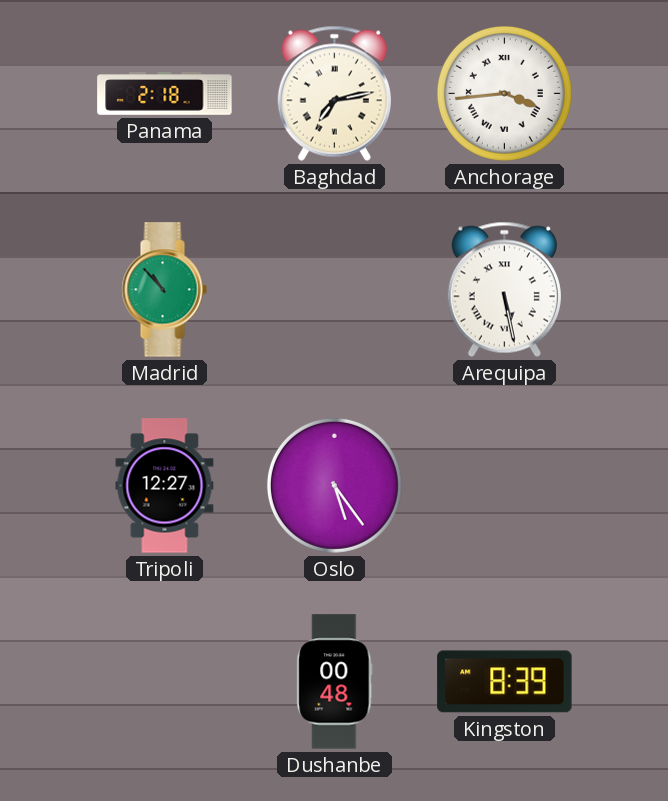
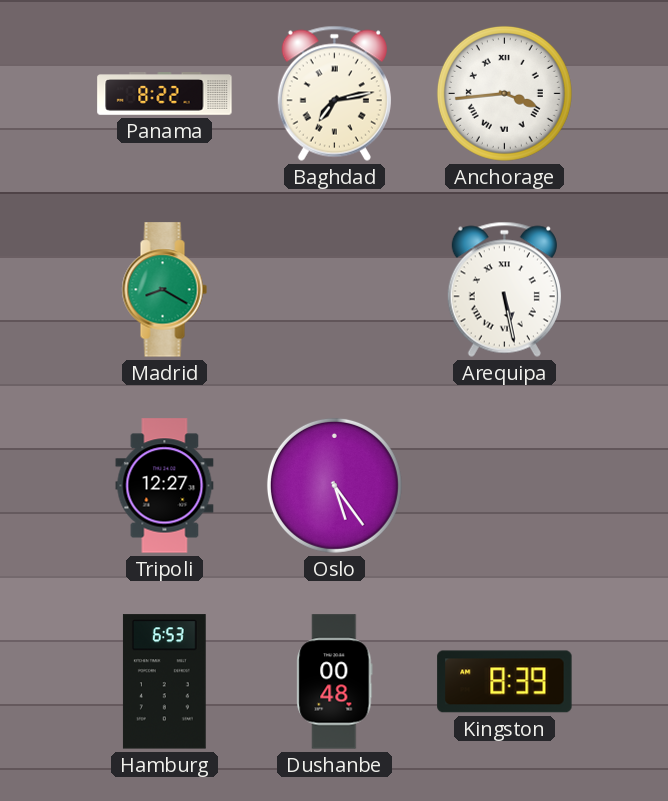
Panama: 2:18 -> 8:22 (165, 94)
Madrid: 10:53 -> 8:20 (164, 290)
Hamburg: none -> 6:53 (164, 682)
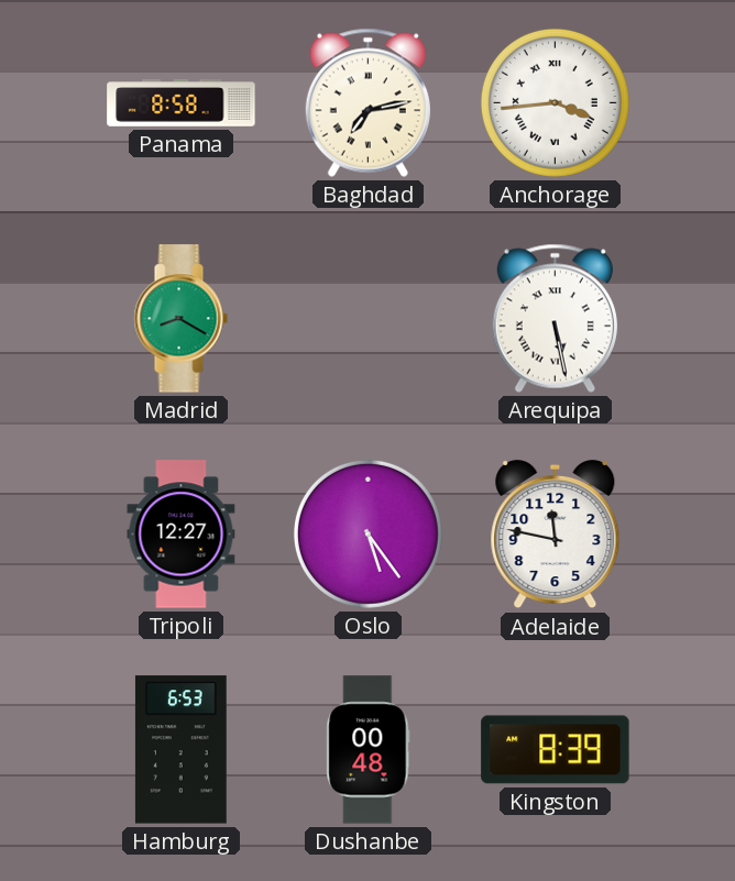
Panama: 8:22 -> 8:58 (182, 103)
Adelaide: none -> 11:47 (556, 535)
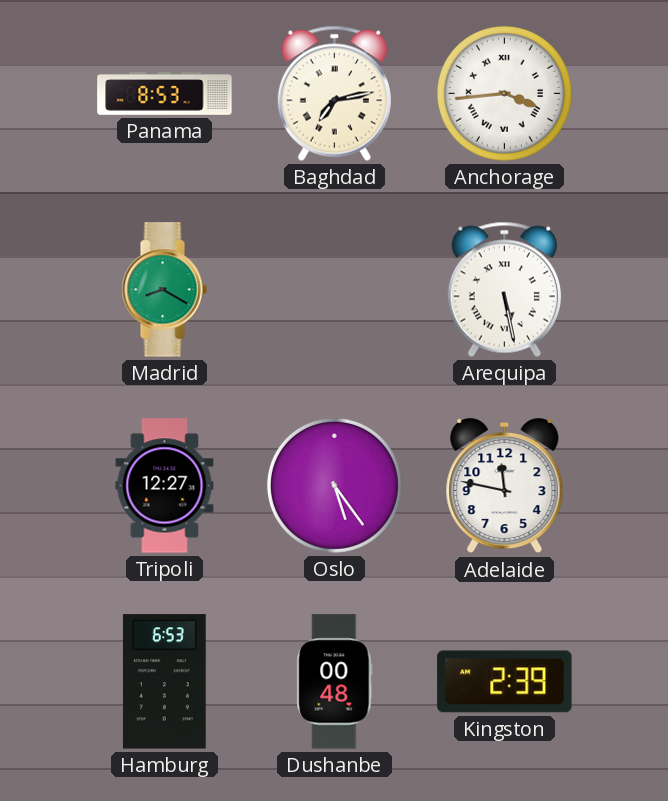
Panama: 8:58 -> 8:53 (165, 94)
Kingston: 8:39 -> 2:39 (505, 682)
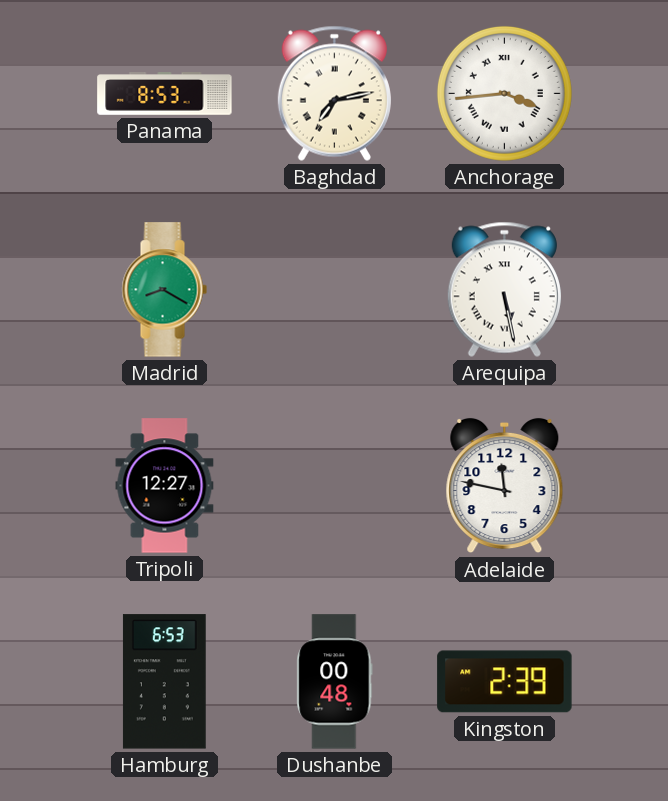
Oslo: 5:24 -> none (334, 485)
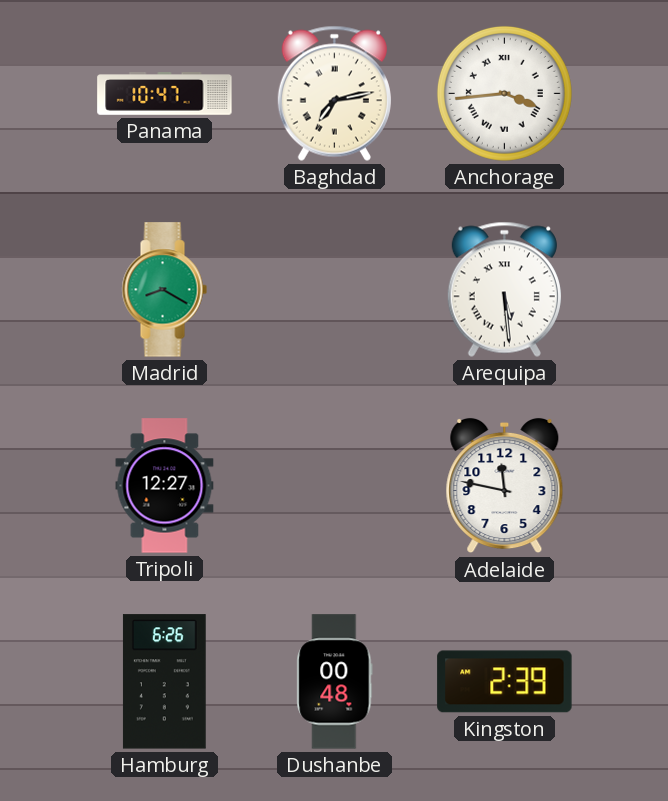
Panama: 8:53 -> 10:47 (165, 94)
Arequipa: 5:28 -> 5:29 (504, 289)
Hamburg: 6:53 -> 6:26 (164, 682)
